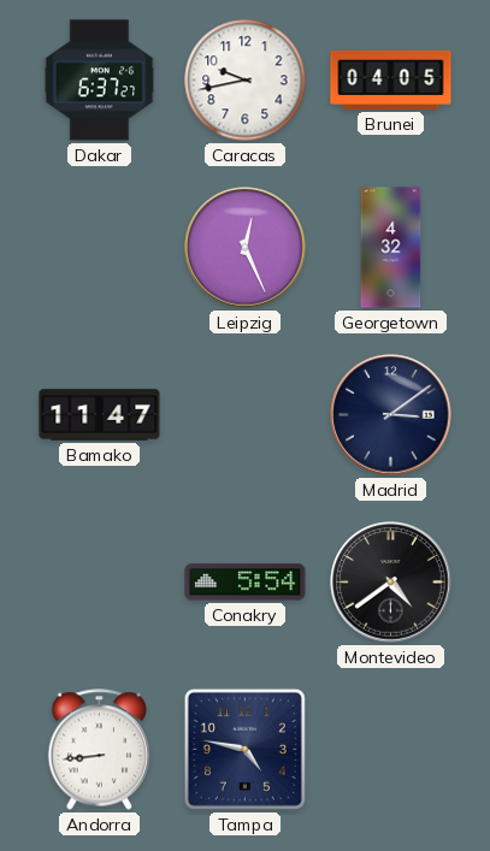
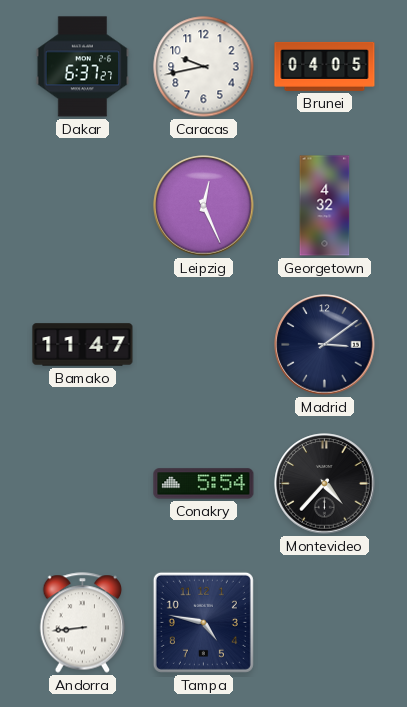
Montevideo: 4:39 -> 4:37 (325, 484)
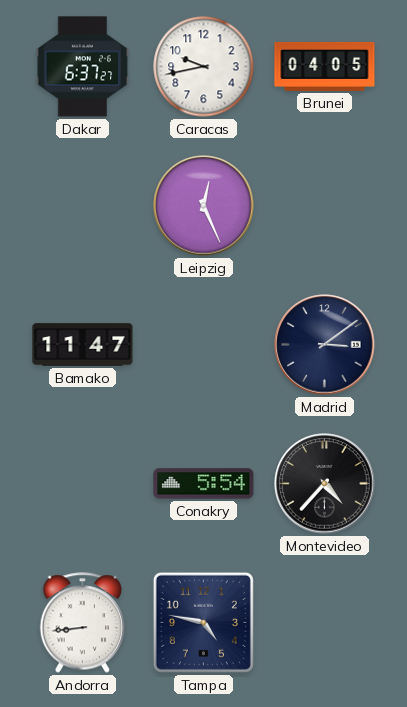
Georgetown: 4:32 -> none (325, 206)
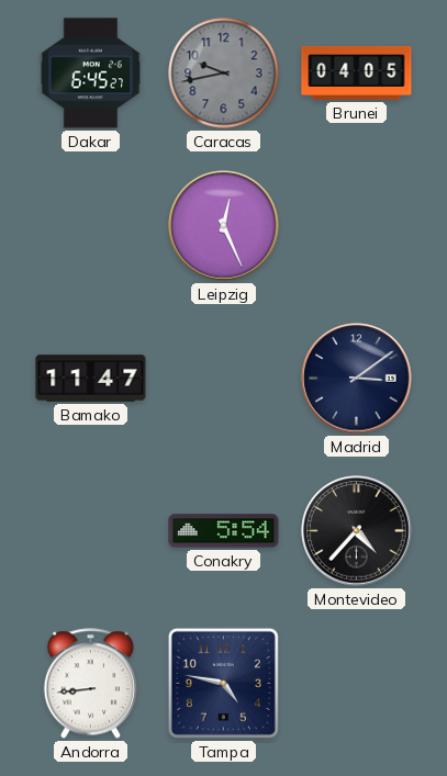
Dakar: 6:37 -> 6:45 (91, 74)
Caracas dial: white -> grey (224, 74)
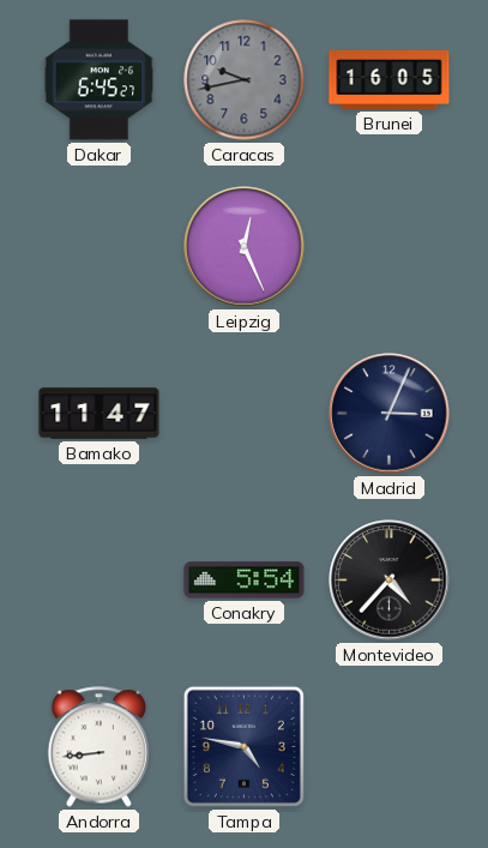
Brunei: 04:05 -> 16:05 (390, 79)
Madrid: 3:09 -> 3:04 (390, 414)
